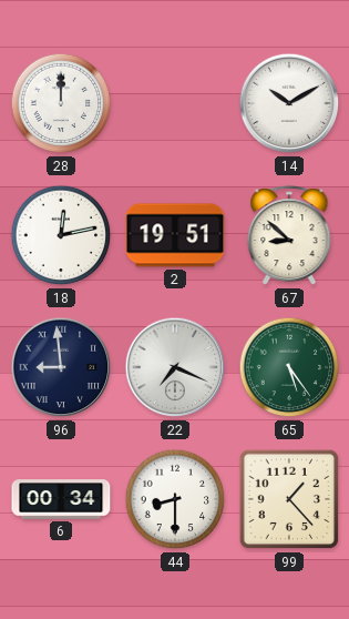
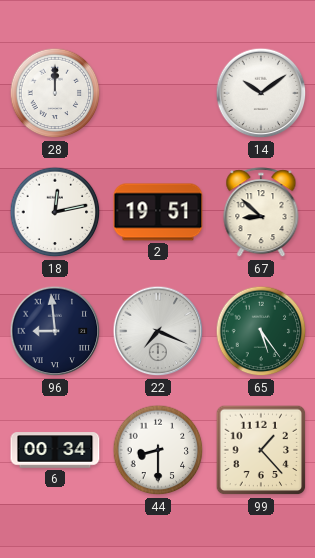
14: 10:10 -> 10:09 (261, 93)
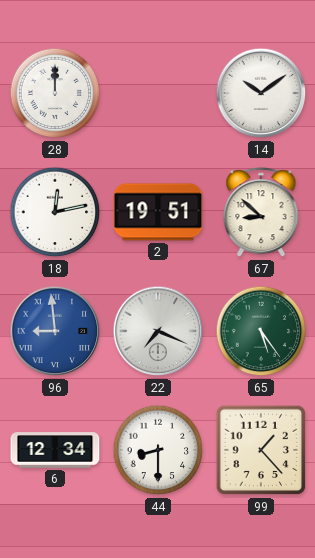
96 dial: navy -> blue (55, 331)
6: 00:34 -> 12:34 (55, 450)
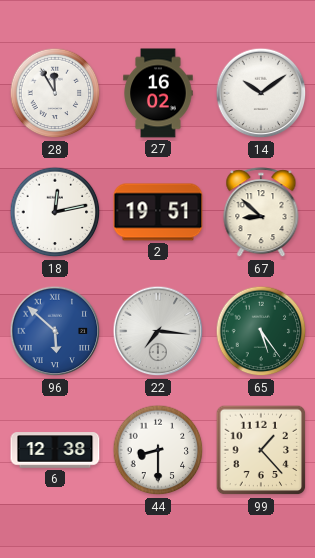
28: 12:00 -> 11:55 (55, 93)
27: none -> 16:02 (158, 93)
96: 8:59 -> 5:52 (55, 331)
22: 7:19 -> 7:16 (158, 331)
6: 12:34 -> 12:38 (55, 450)
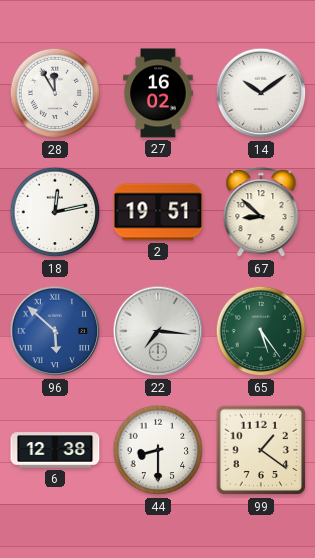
99: 1:23 -> 1:21 (261, 450)
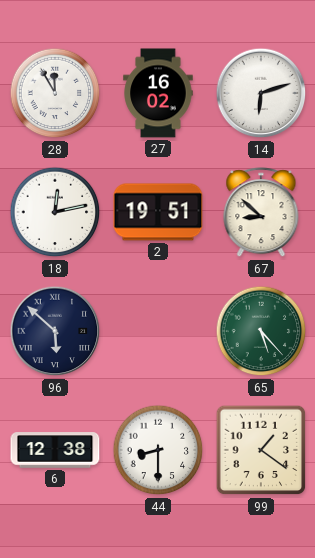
14: 10:09 -> 6:12 (261, 93)
96 dial: blue -> navy (55, 331)
22: 7:16 -> none (158, 331)
65: 5:24 -> 5:23 (261, 331)
